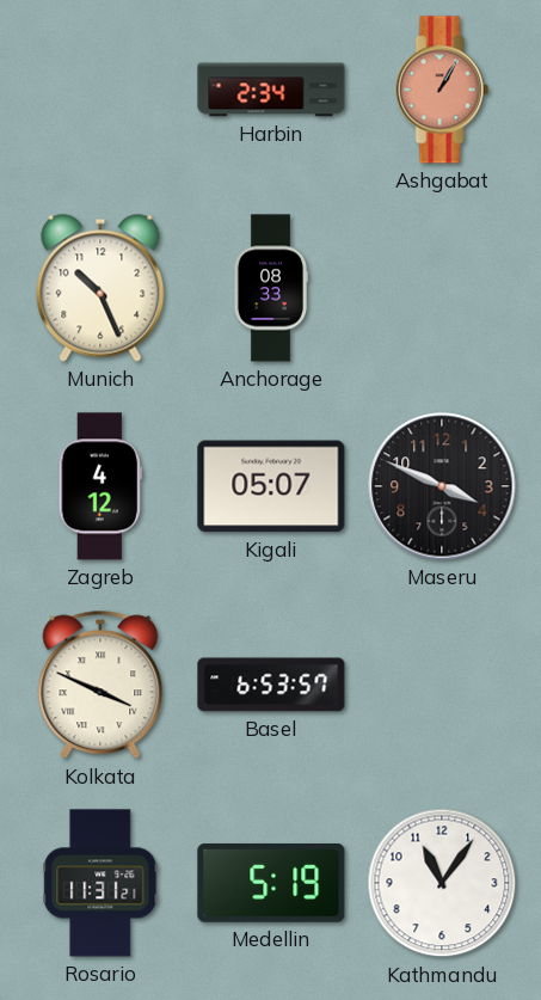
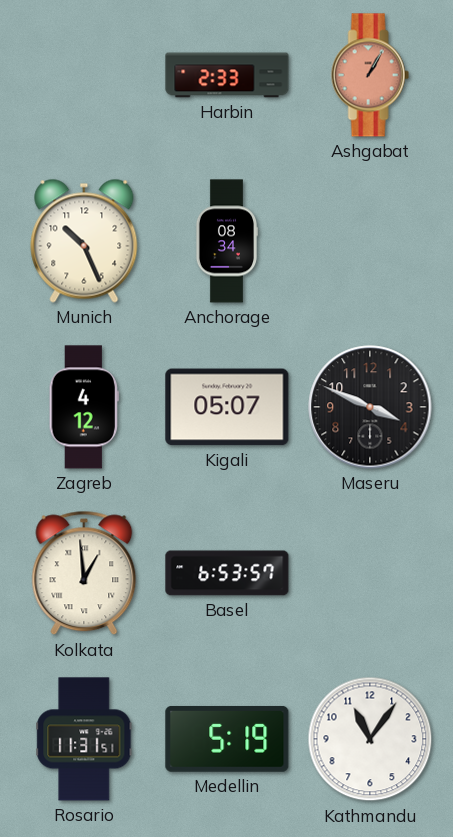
Harbin: 2:34 -> 2:33 (227, 75)
Anchorage: 08:33 -> 08:34 (226, 241)
Kolkata: 3:49 -> 12:59 (84, 573)
Rosario: 11:31:21 -> 11:31:51 (84, 739)
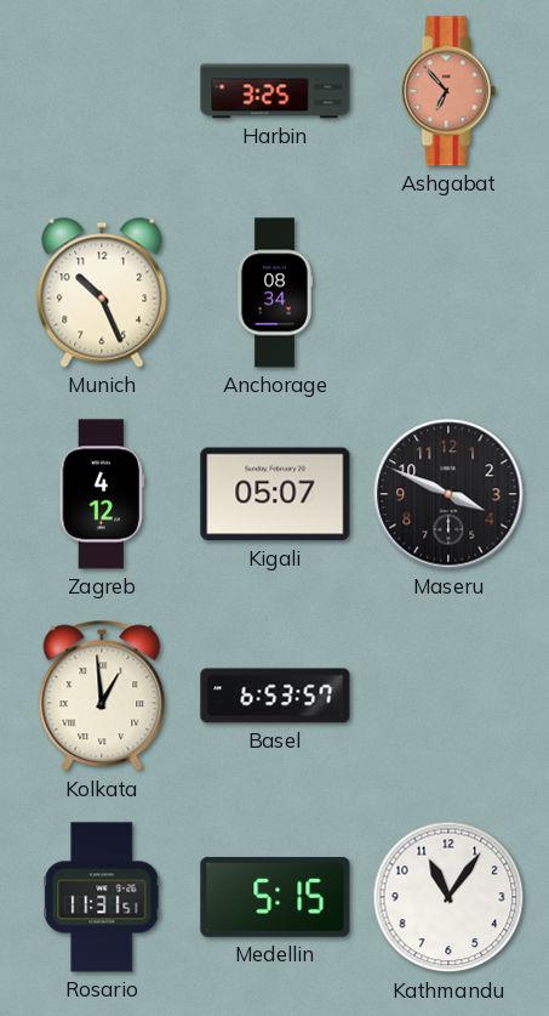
Harbin: 2:33 -> 3:25 (275, 91)
Ashgabat: 1:05 -> 6:53 (448, 91)
Medellin: 5:19 -> 5:15 (275, 897)
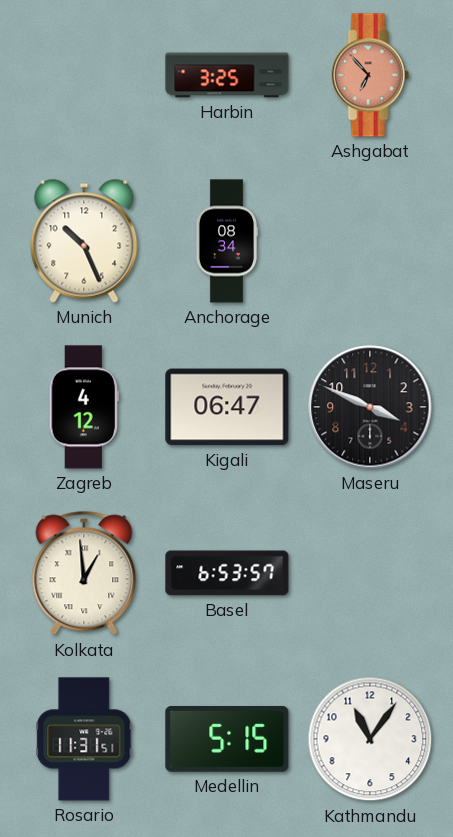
Kigali: 05:07 -> 06:47 (227, 407)
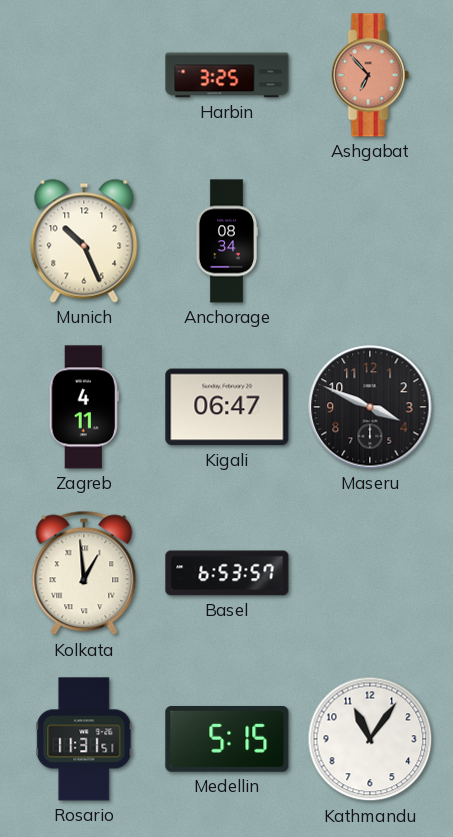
Zagreb: 4:12 -> 4:11 (84, 407)
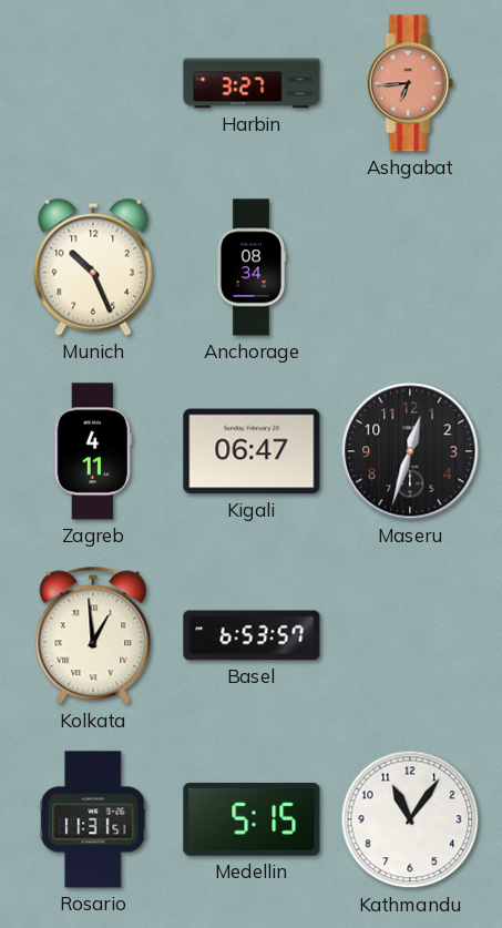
Harbin: 3:25 -> 3:27 (252, 83)
Ashgabat: 6:53 -> 6:44 (410, 83)
Maseru: 3:49 -> 12:33 (410, 451)
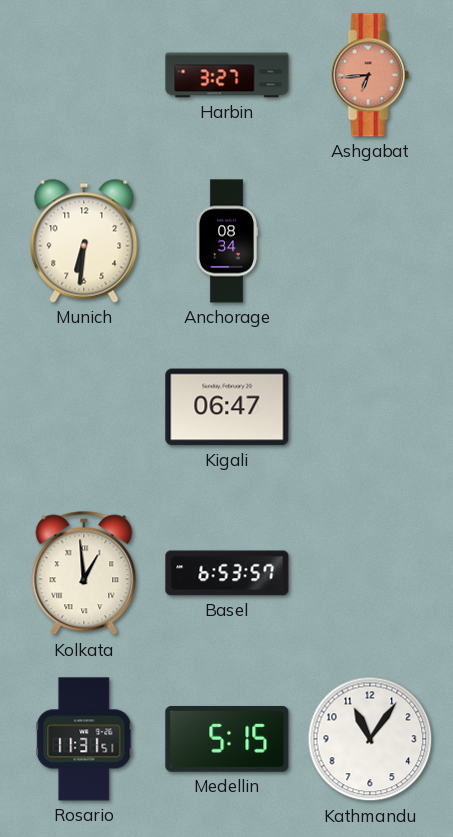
Munich: 10:26 -> 6:31 (84, 241)
Zagreb: 4:11 -> none (93, 451)
Maseru: 12:33 -> none (410, 451)
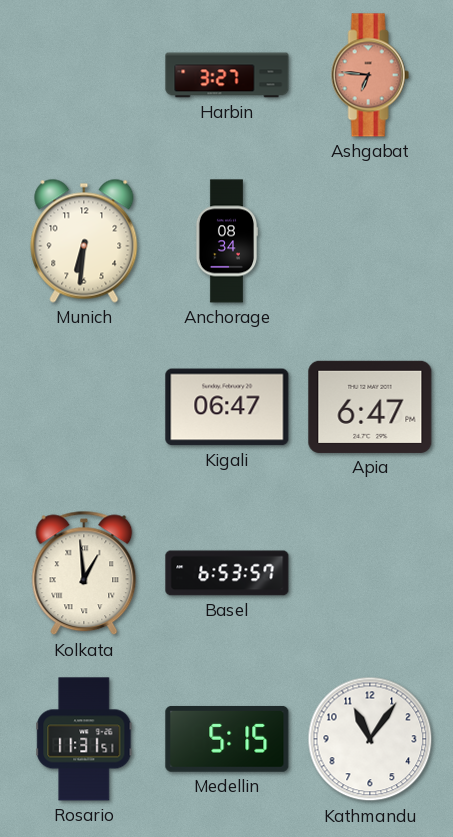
Ashgabat: 6:44 -> 6:46 (370, 75)
Apia: none -> 6:47 (370, 407)
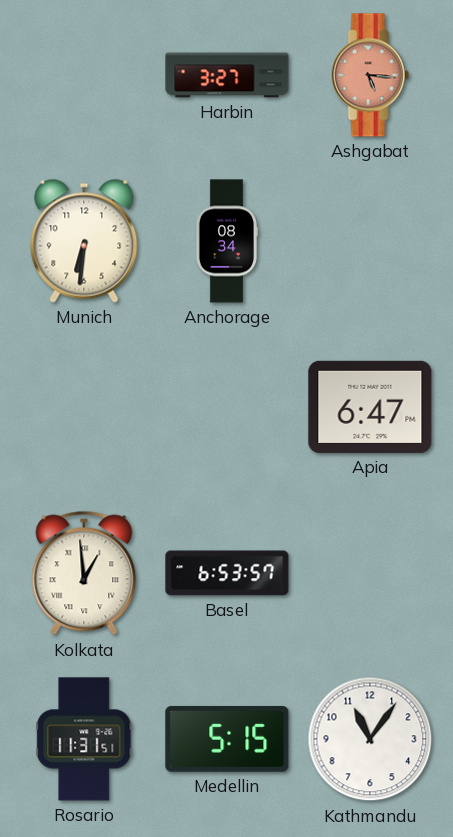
Ashgabat: 6:46 -> 5:16 (370, 75)
Kigali: 06:47 -> none (227, 407)
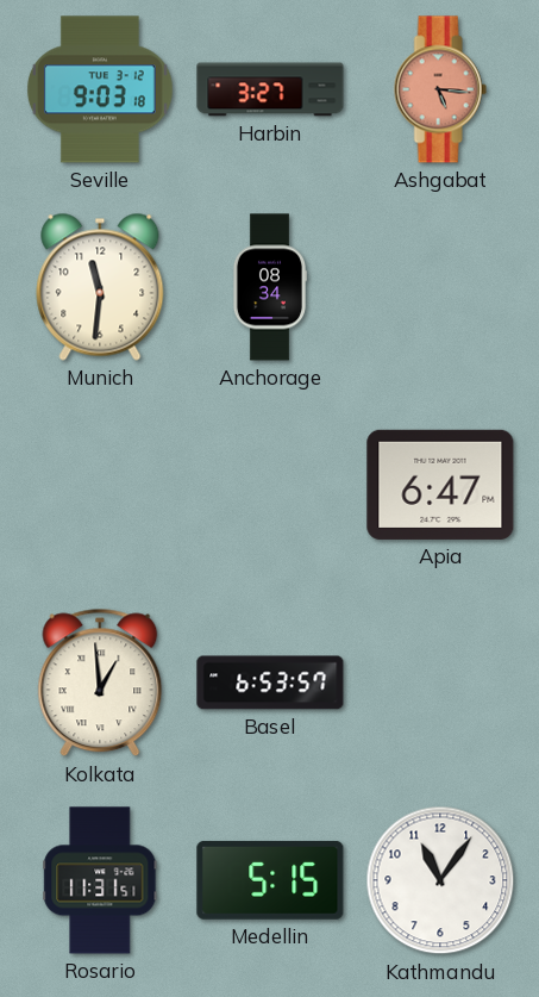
Seville: none -> 9:03 (100, 89)
Munich: 6:31 -> 11:31 (100, 287)
